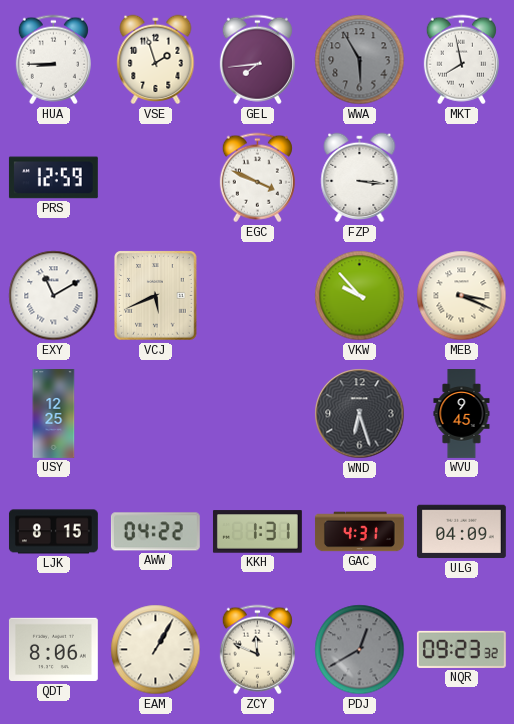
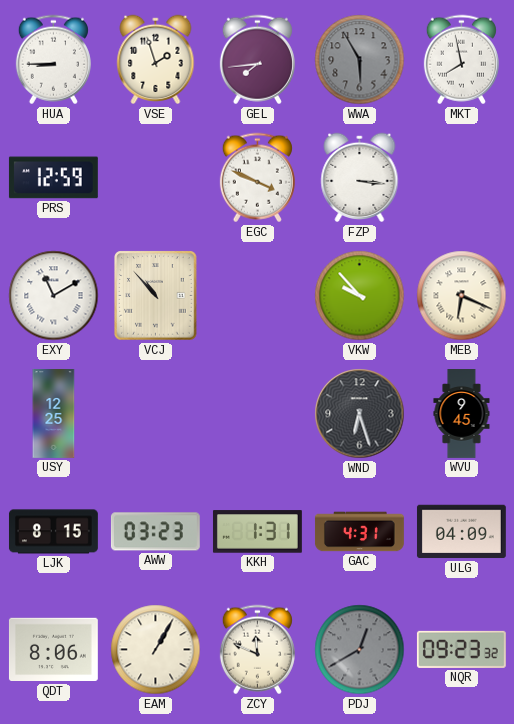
VCJ: 5:41 -> 10:53 (156, 296)
MEB: 3:19 -> 6:19 (462, 296)
AWW: 04:22 -> 03:23 (155, 532)
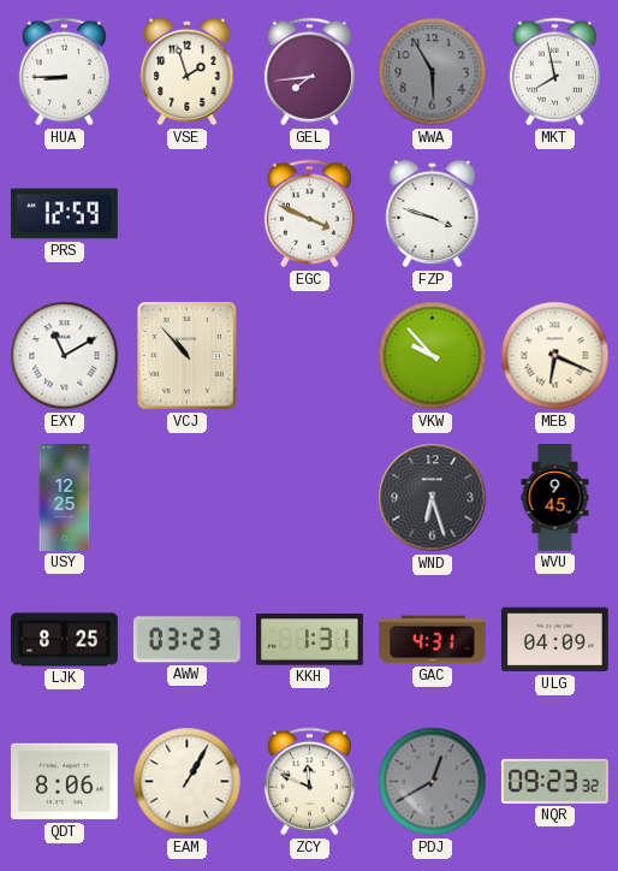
FZP: 3:16 -> 3:48 (433, 214)
LJK: 8:15 -> 8:25 (64, 640)
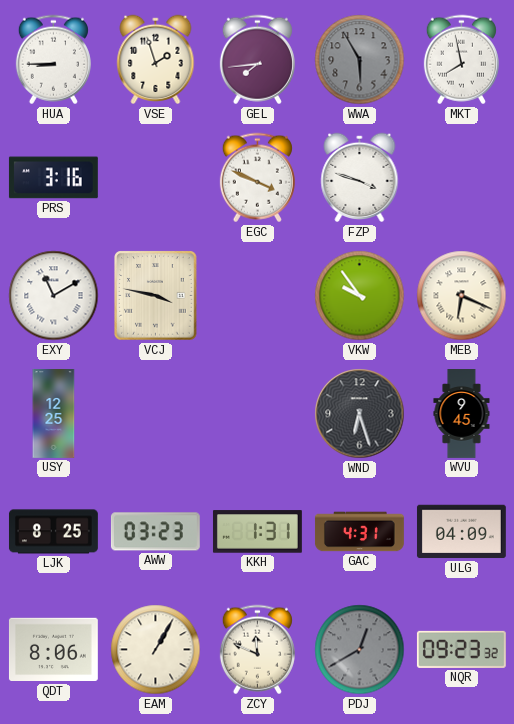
PRS: 12:59 -> 3:16 (53, 178)
VCJ: 10:53 -> 3:47 (156, 296)
VKW: 9:53 -> 9:54 (360, 296)
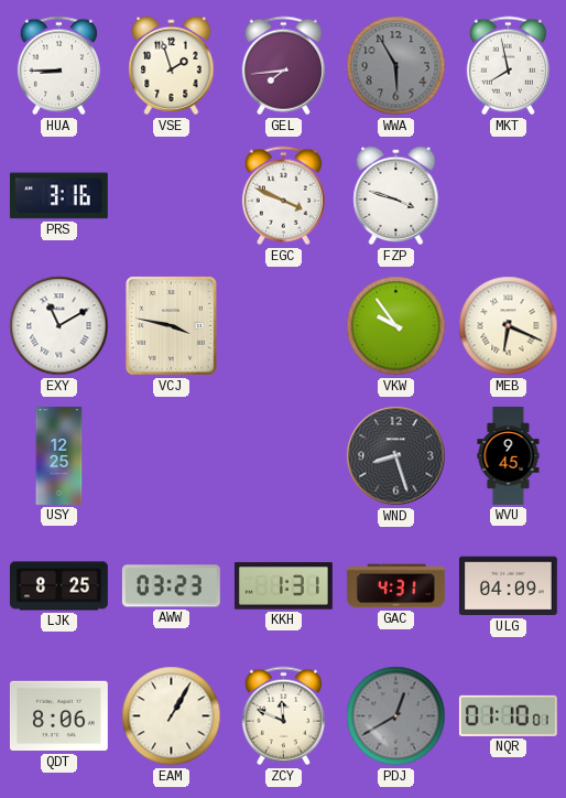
WND: 6:27 -> 8:27 (396, 456)
NQR: 09:23 -> 01:10 (508, 715)
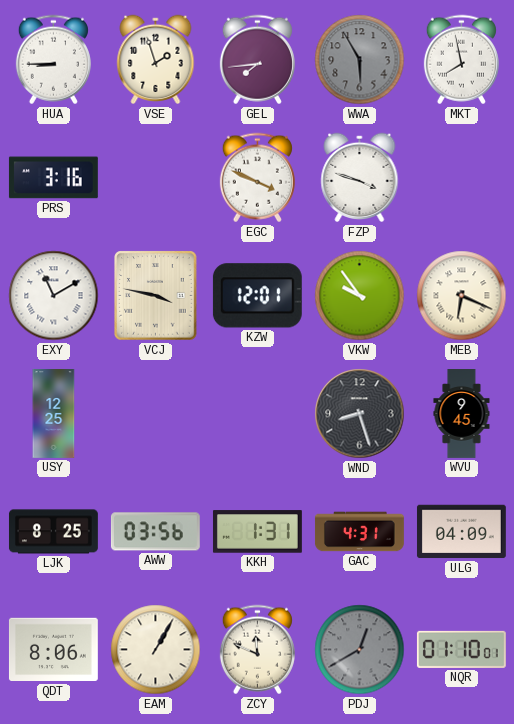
KZW: none -> 12:01 (257, 296)
AWW: 03:23 -> 03:56 (155, 532)
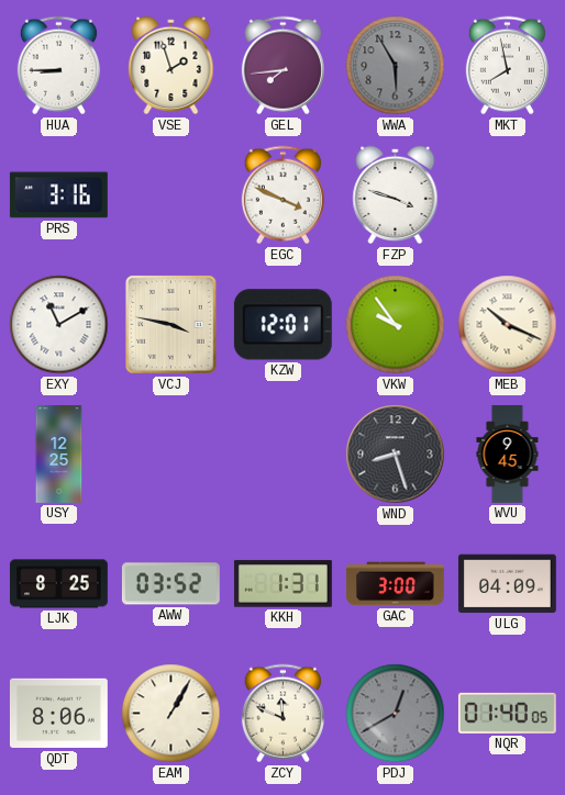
MEB: 6:19 -> 10:19 (508, 325)
AWW: 03:56 -> 03:52 (170, 584)
GAC: 4:31 -> 3:00 (395, 584)
NQR: 01:10 -> 01:40 (507, 713)
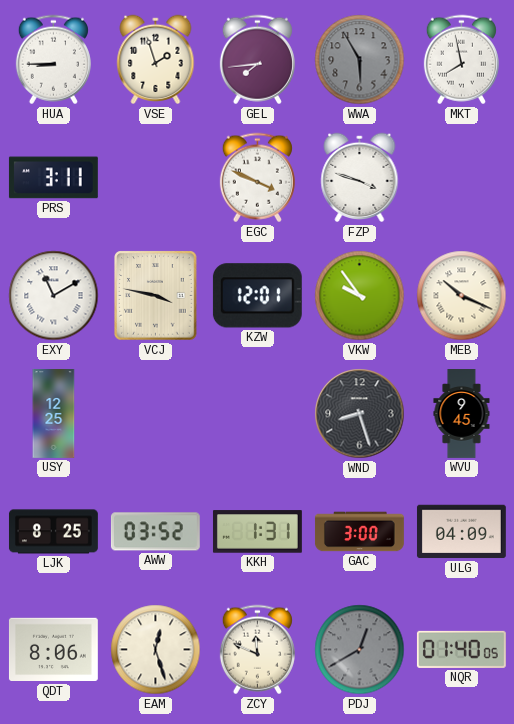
PRS: 3:16 -> 3:11 (53, 178)
EAM: 1:05 -> 12:27 (156, 650)
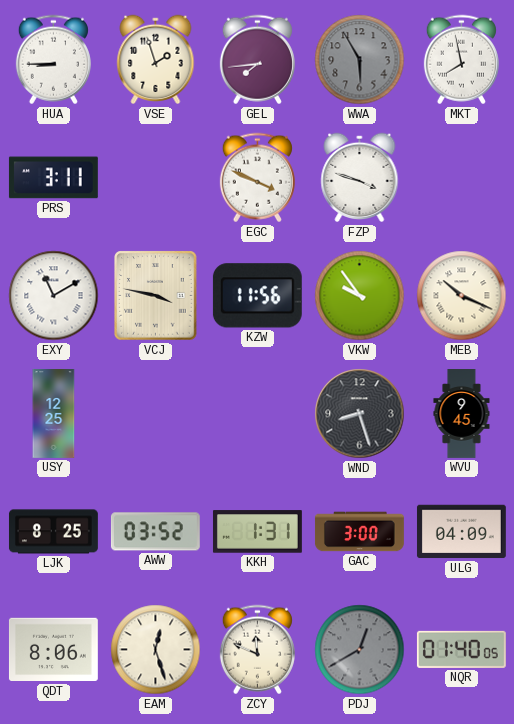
KZW: 12:01 -> 11:56 (257, 296)
